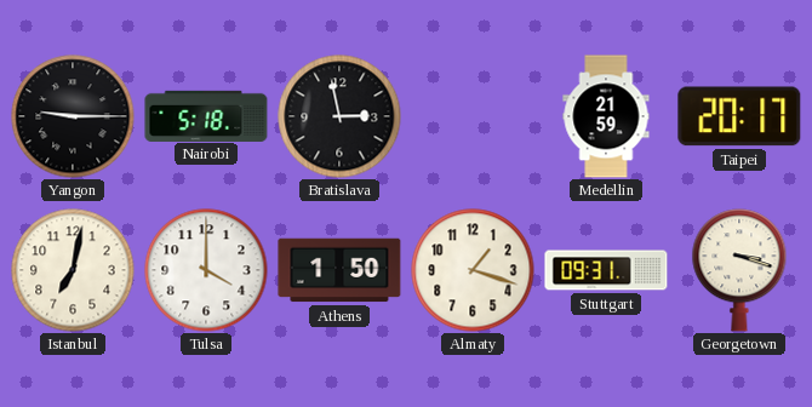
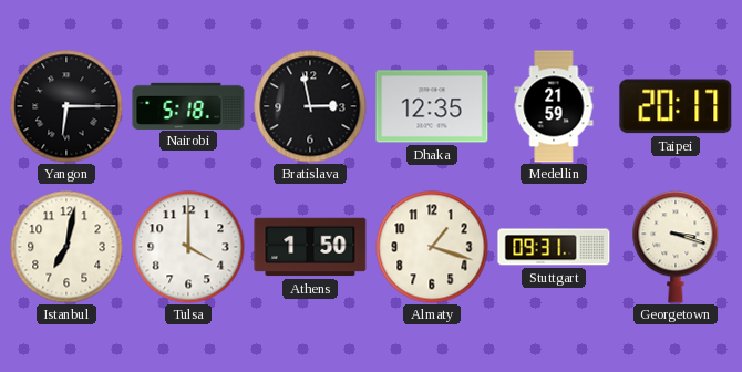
Yangon: 9:15 -> 6:15 (66, 106)
Dhaka: none -> 12:35 (432, 106)
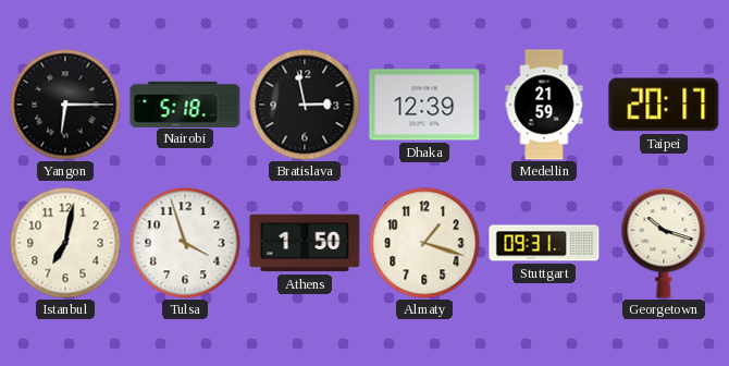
Dhaka: 12:35 -> 12:39 (424, 105)
Tulsa: 4:00 -> 3:57 (185, 243)
Georgetown: 3:18 -> 10:18 (664, 243)
